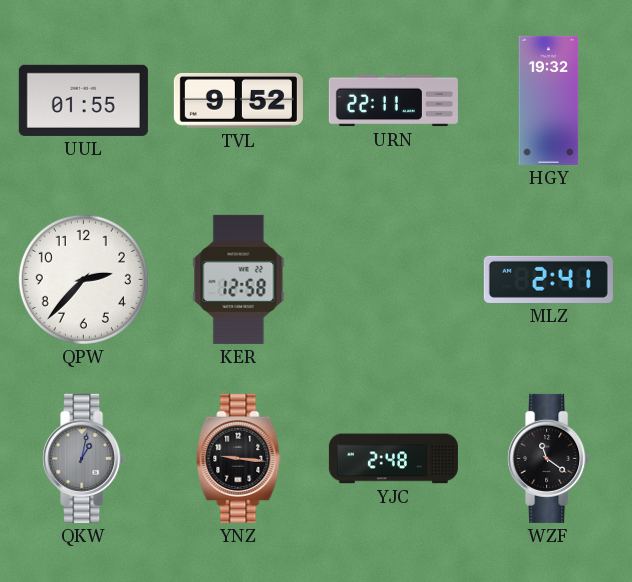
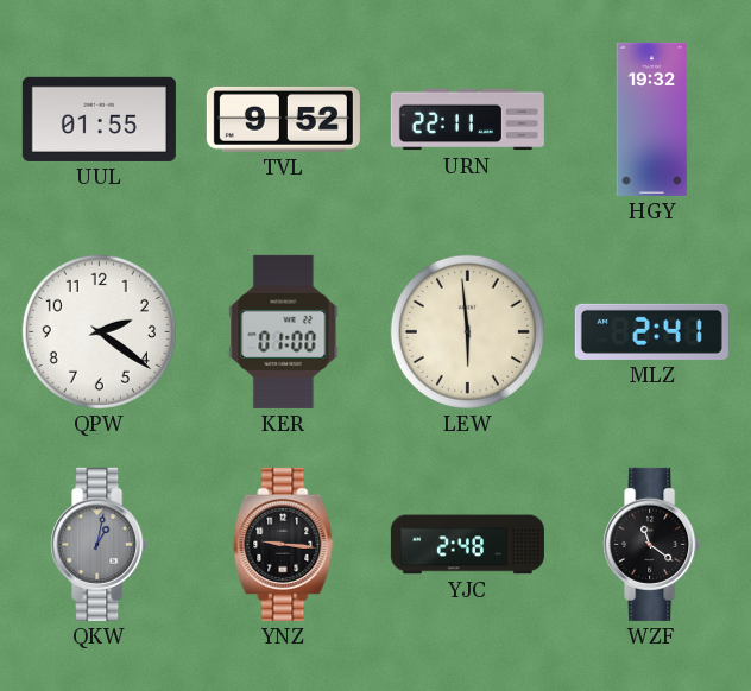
QPW: 2:37 -> 2:21 (99, 331)
KER: 12:58 -> 01:00 (284, 331)
LEW: none -> 5:59 (467, 331)
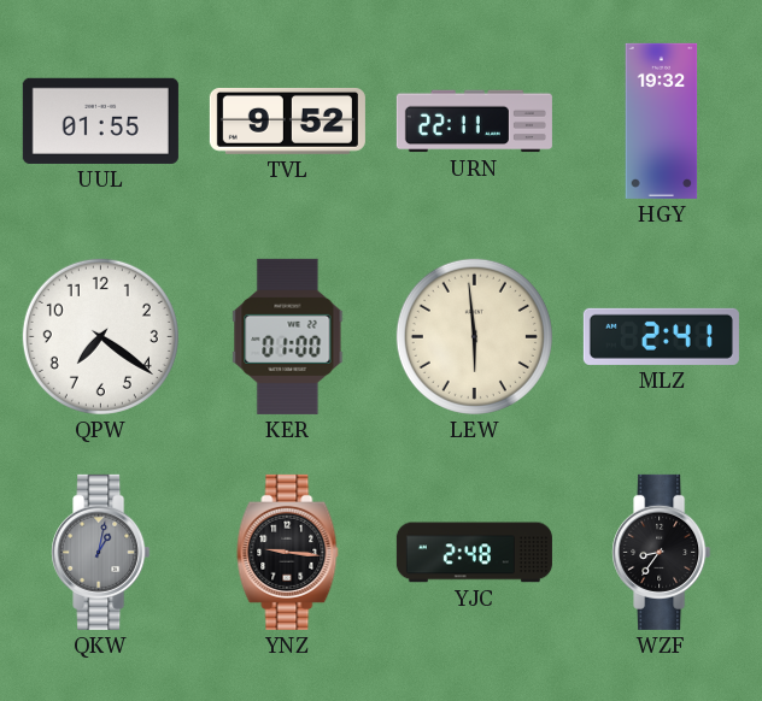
QPW: 2:21 -> 7:21 (100, 336)
WZF: 11:21 -> 8:36 (662, 552)
